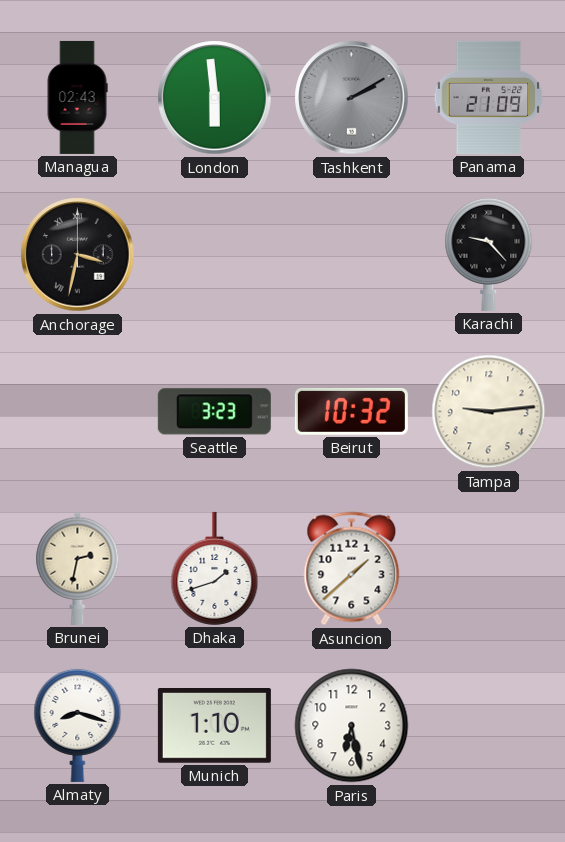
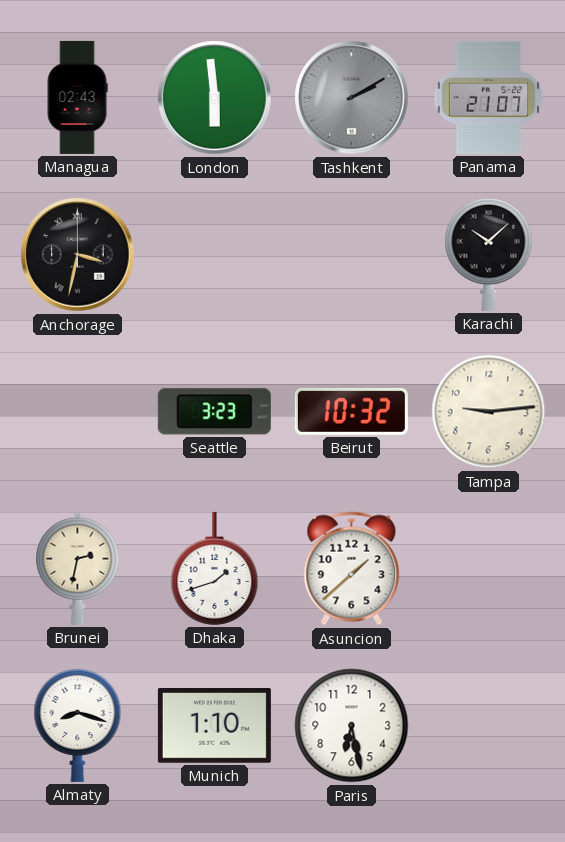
Panama: 21:09 -> 21:07 (489, 97)
Karachi: 9:23 -> 10:08 (489, 254)
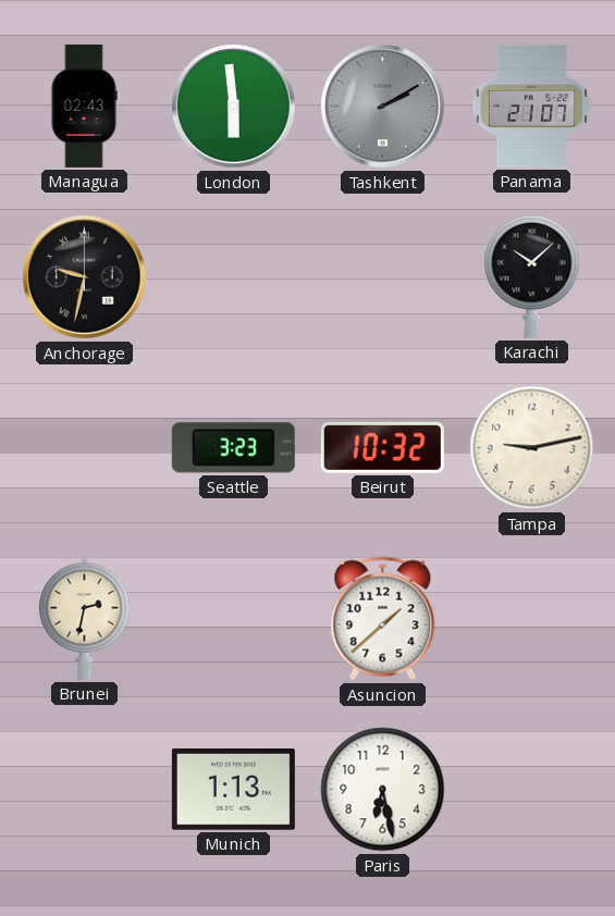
Anchorage: 3:32 -> 9:32 (85, 277)
Tampa: 9:14 -> 9:13 (532, 448)
Dhaka: 1:42 -> none (215, 568)
Almaty: 8:18 -> none (78, 725)
Munich: 1:10 -> 1:13 (233, 790)
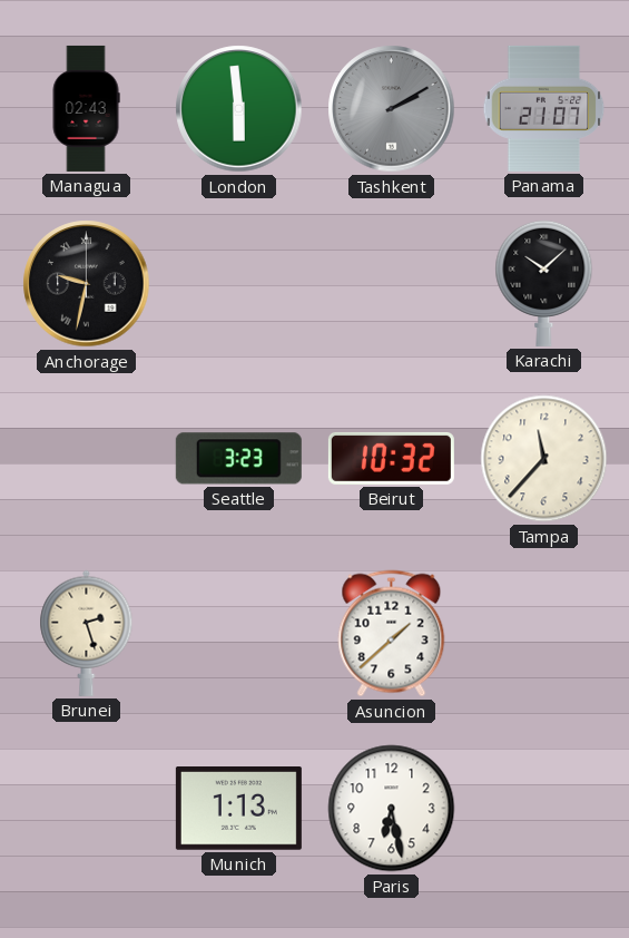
Tampa: 9:13 -> 11:37 (544, 459)
Brunei: 2:32 -> 2:27 (87, 633)
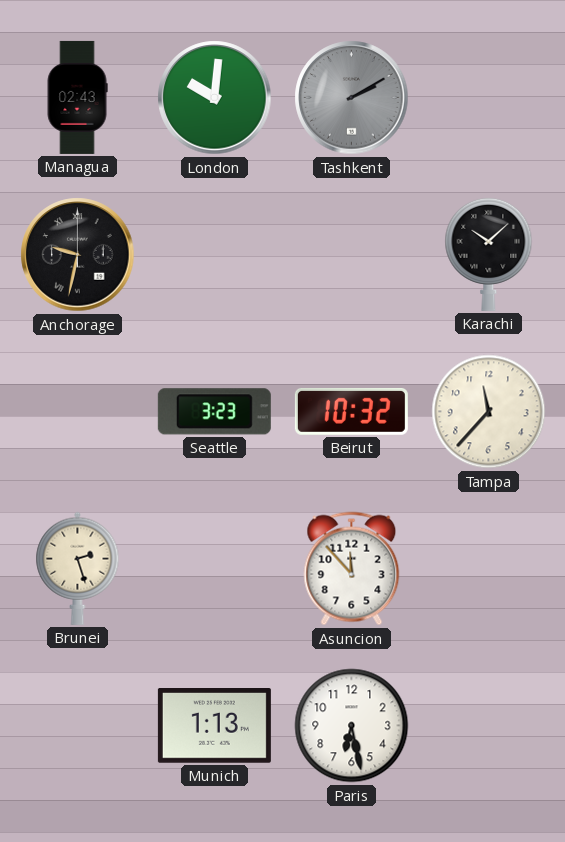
London: 5:59 -> 10:01 (215, 98)
Panama: 21:07 -> none (544, 108)
Asuncion: 1:38 -> 11:53 (352, 569)
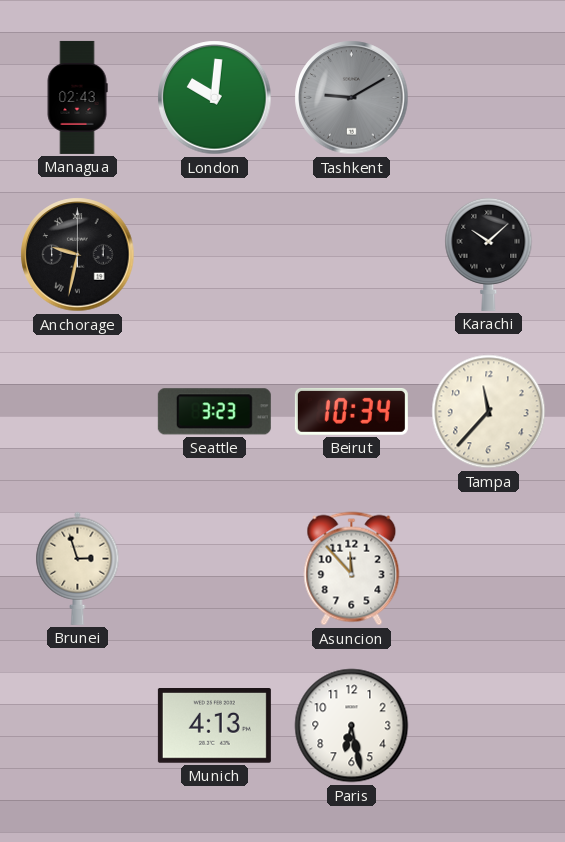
Tashkent: 2:10 -> 9:10 (352, 98)
Beirut: 10:32 -> 10:34 (351, 411)
Brunei: 2:27 -> 2:57 (78, 568)
Munich: 1:13 -> 4:13 (214, 726)
